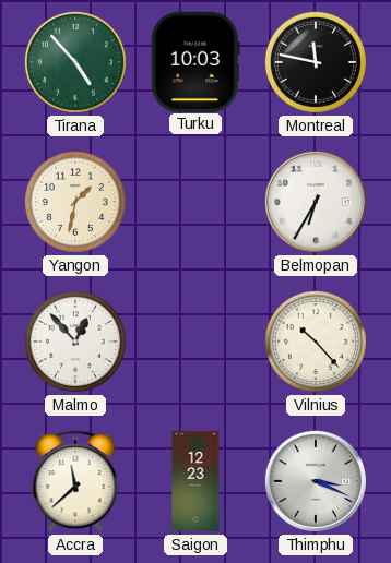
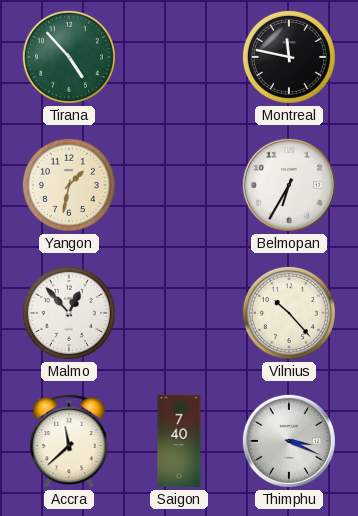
Turku: 10:03 -> none (195, 61)
Saigon: 12:23 -> 7:40 (179, 441)
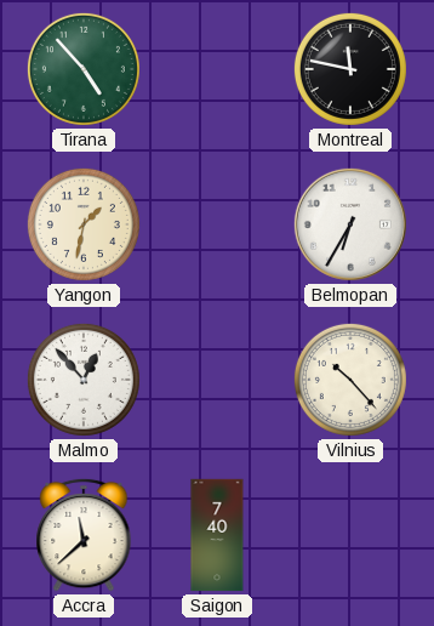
Thimphu: 3:19 -> none (289, 441)
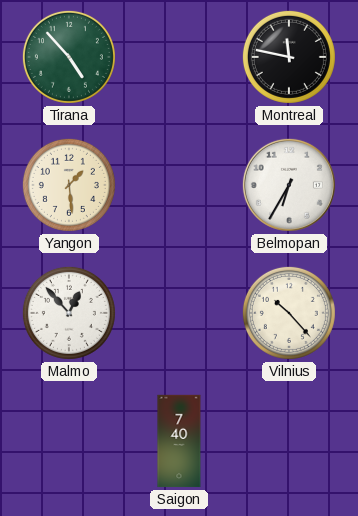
Yangon: 1:32 -> 1:29 (69, 185)
Accra: 11:38 -> none (84, 535)
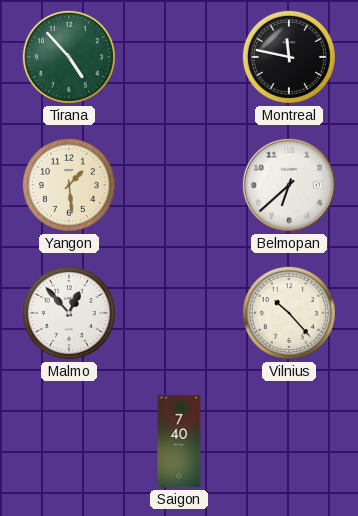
Belmopan: 6:35 -> 6:38 (289, 185)
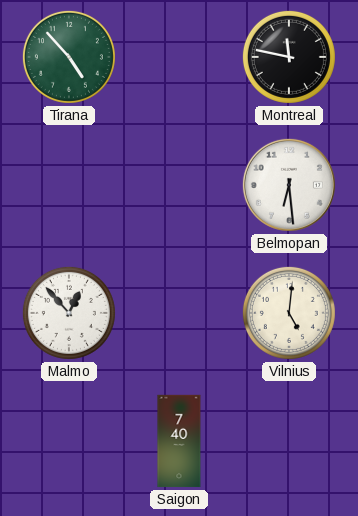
Yangon: 1:29 -> none (69, 185)
Belmopan: 6:38 -> 6:29 (289, 185)
Vilnius: 10:23 -> 5:01 (289, 313)
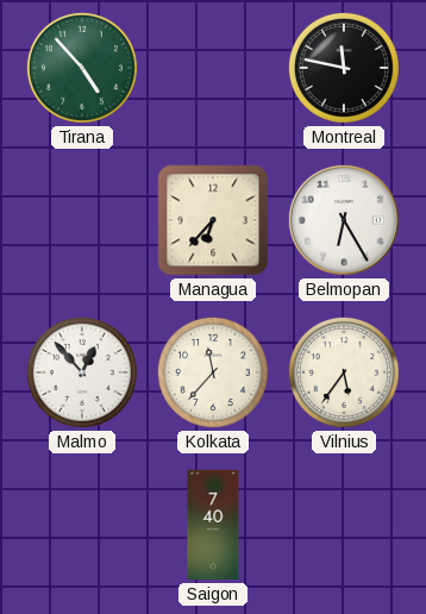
Managua: none -> 6:37 (213, 220)
Belmopan: 6:29 -> 6:25 (344, 220)
Kolkata: none -> 11:37 (213, 372)
Vilnius: 5:01 -> 5:36 (344, 372)
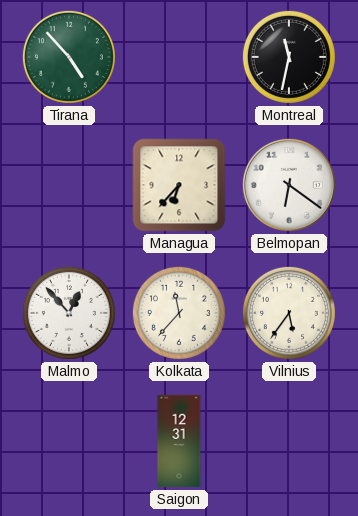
Montreal: 11:47 -> 11:32 (289, 57)
Belmopan: 6:25 -> 6:21 (289, 185)
Saigon: 7:40 -> 12:31 (179, 441)
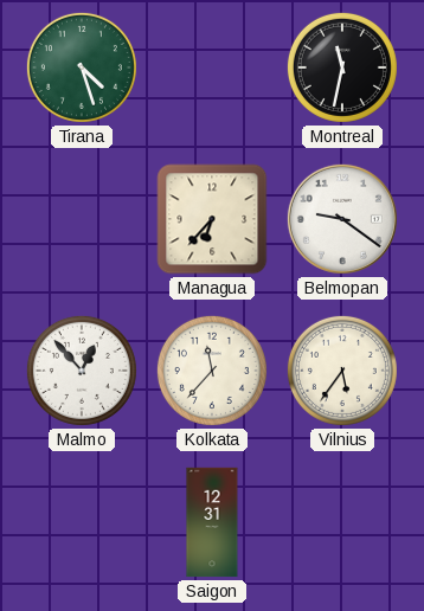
Tirana: 4:53 -> 4:27 (82, 67)
Belmopan: 6:21 -> 9:21 (342, 219)
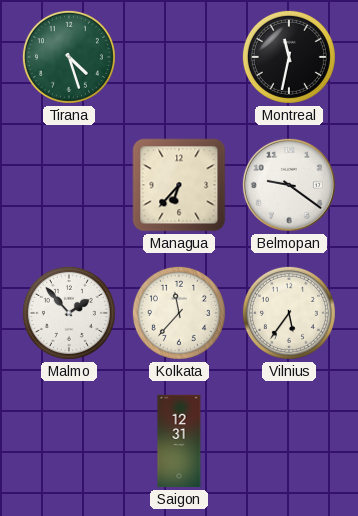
Malmo: 12:53 -> 1:53 (69, 313)
